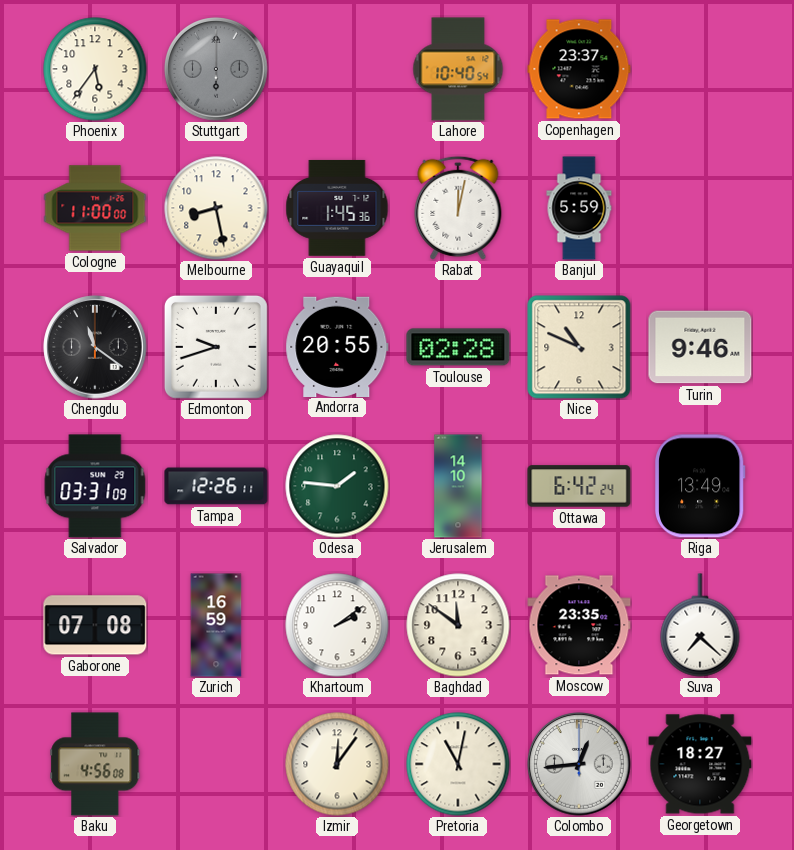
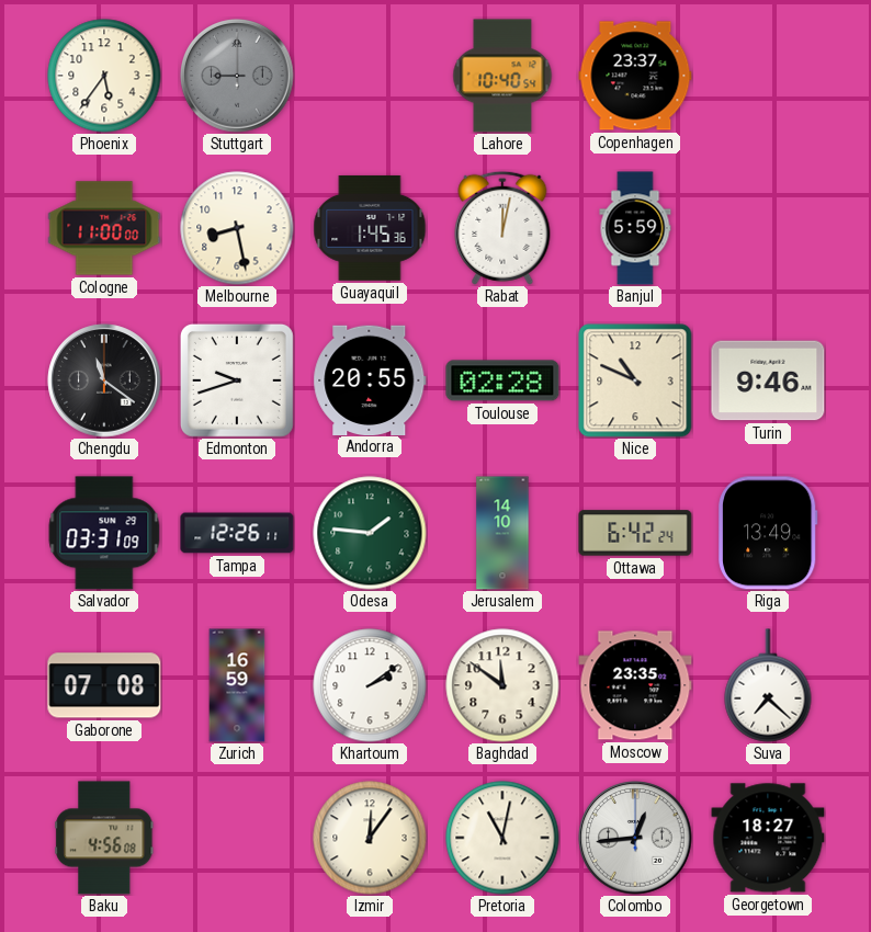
Stuttgart: 6:00 -> 9:00 (237, 76)
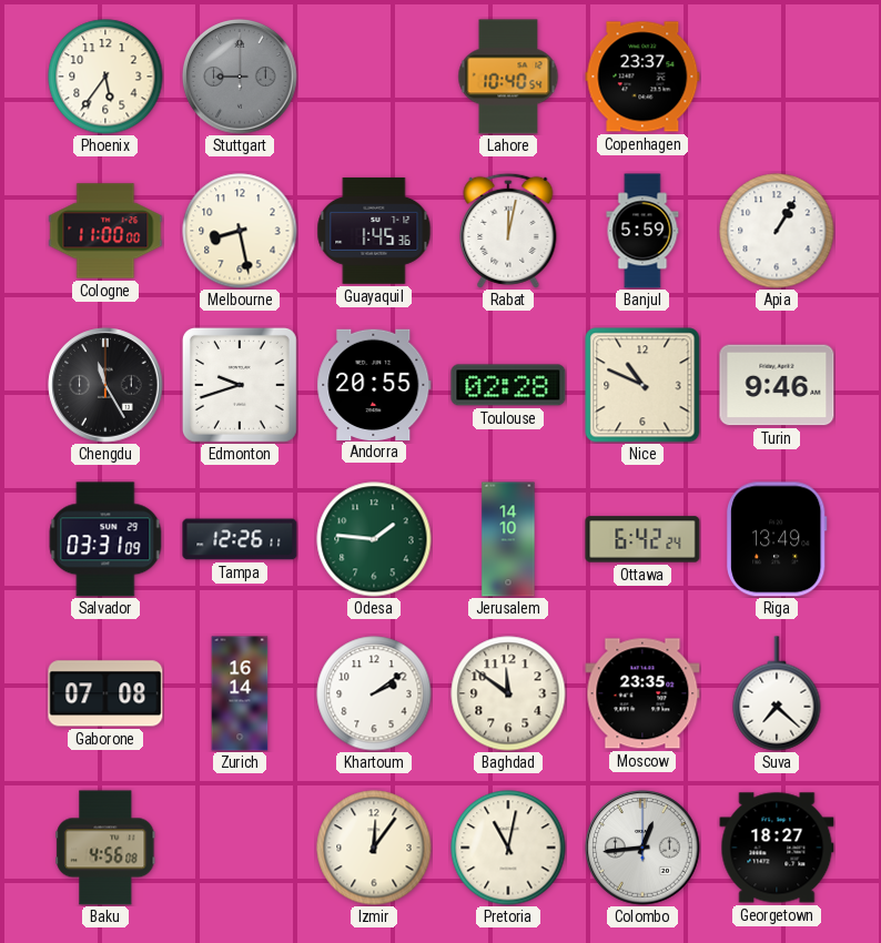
Apia: none -> 1:05 (777, 231)
Chengdu: 11:21 -> 11:25 (105, 385)
Zurich: 16:59 -> 16:14 (240, 693)
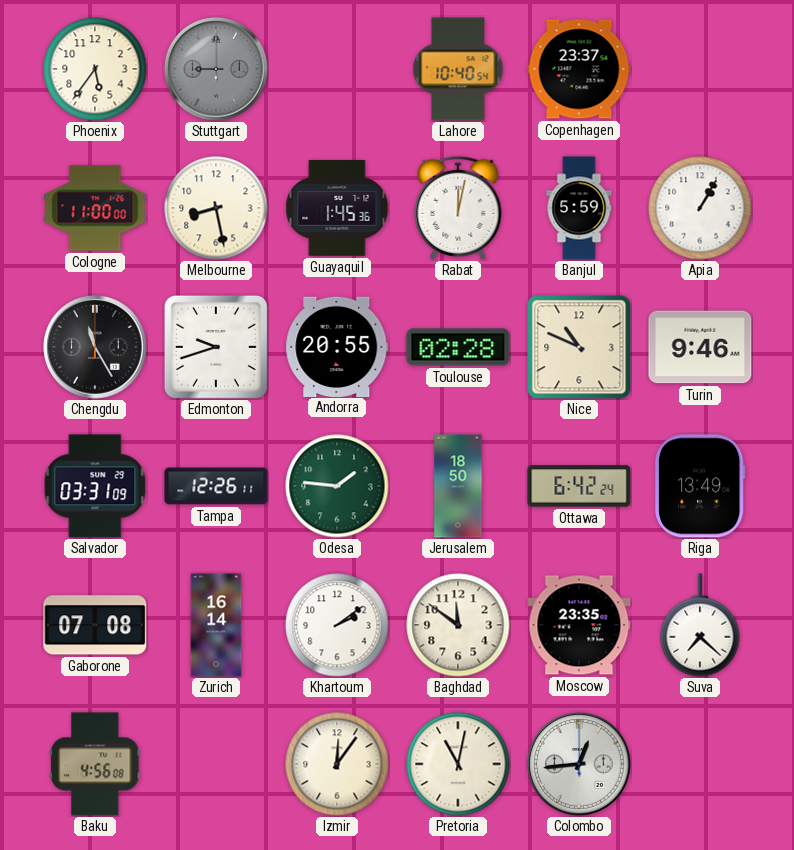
Jerusalem: 14:10 -> 18:50 (458, 486)
Georgetown: 18:27 -> none (777, 848)
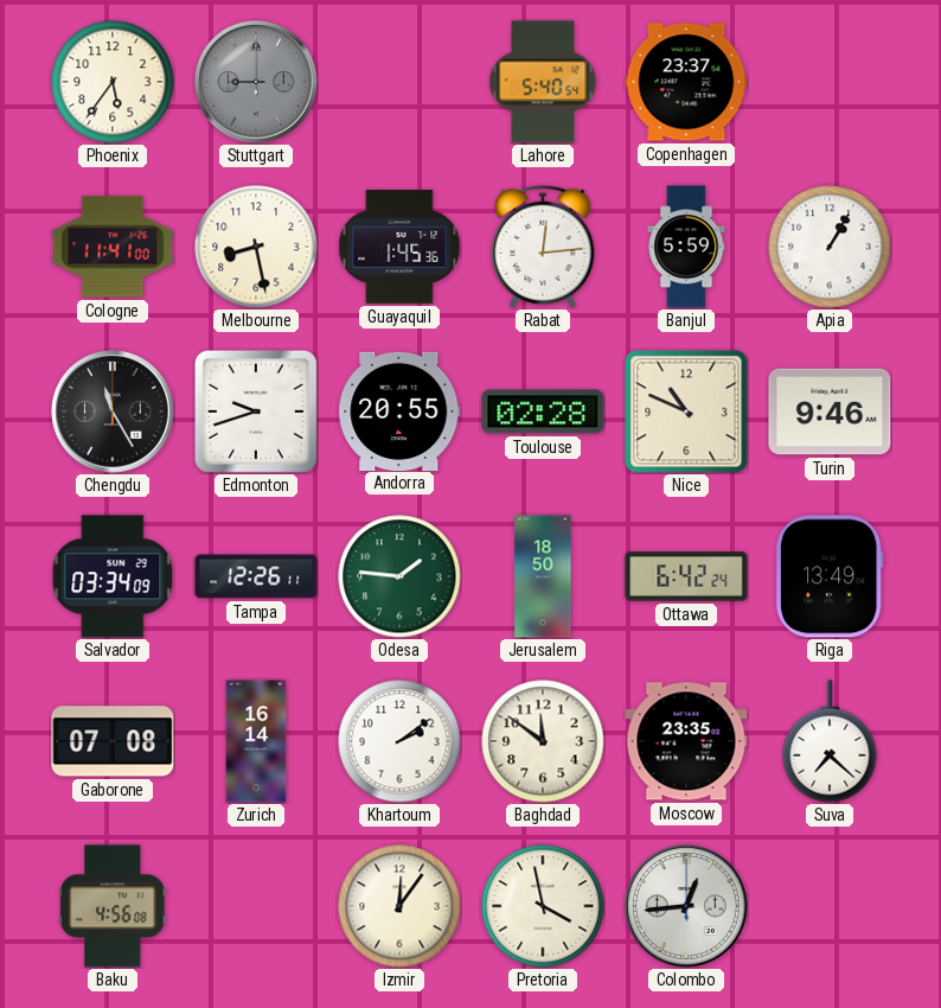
Lahore: 10:40 -> 5:40 (543, 82)
Cologne: 11:00 -> 11:41 (113, 247)
Rabat: 12:02 -> 12:14 (543, 247)
Salvador: 03:31 -> 03:34 (113, 576)
Pretoria: 11:02 -> 3:58 (543, 906)
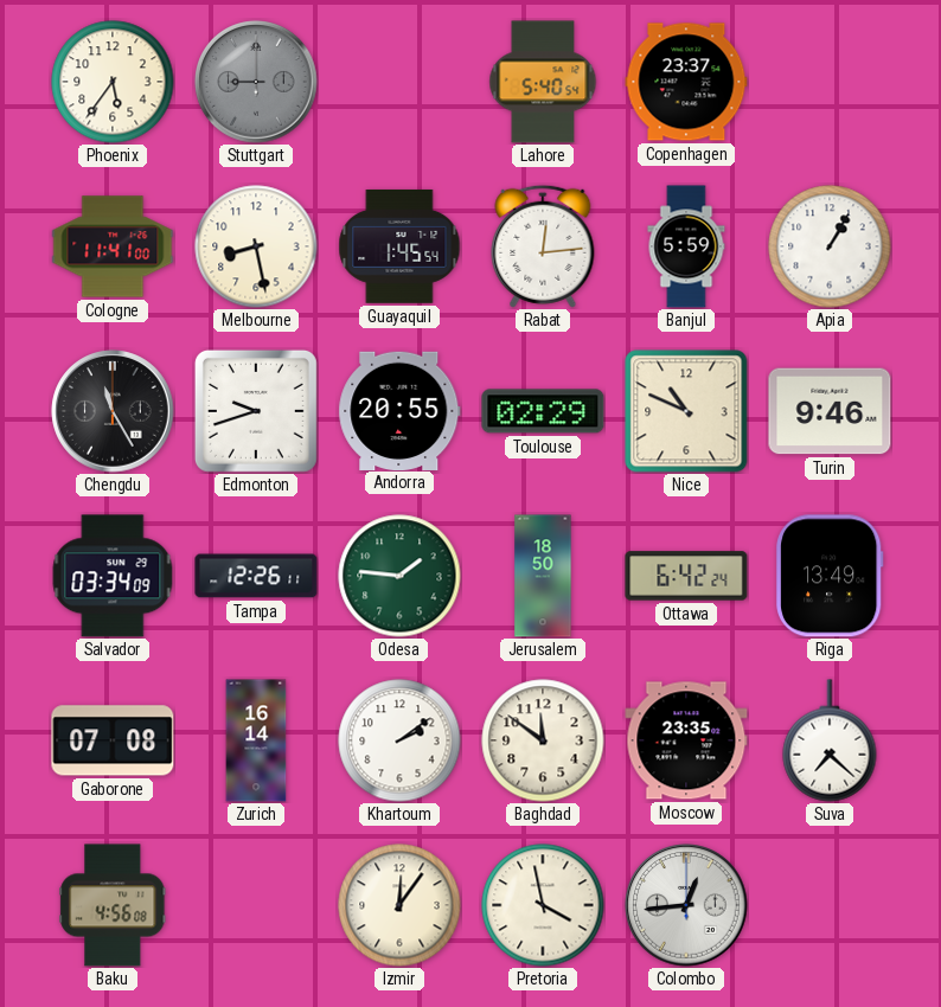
Guayaquil: 1:45:36 -> 1:45:54 (399, 246)
Toulouse: 02:28 -> 02:29 (543, 411)
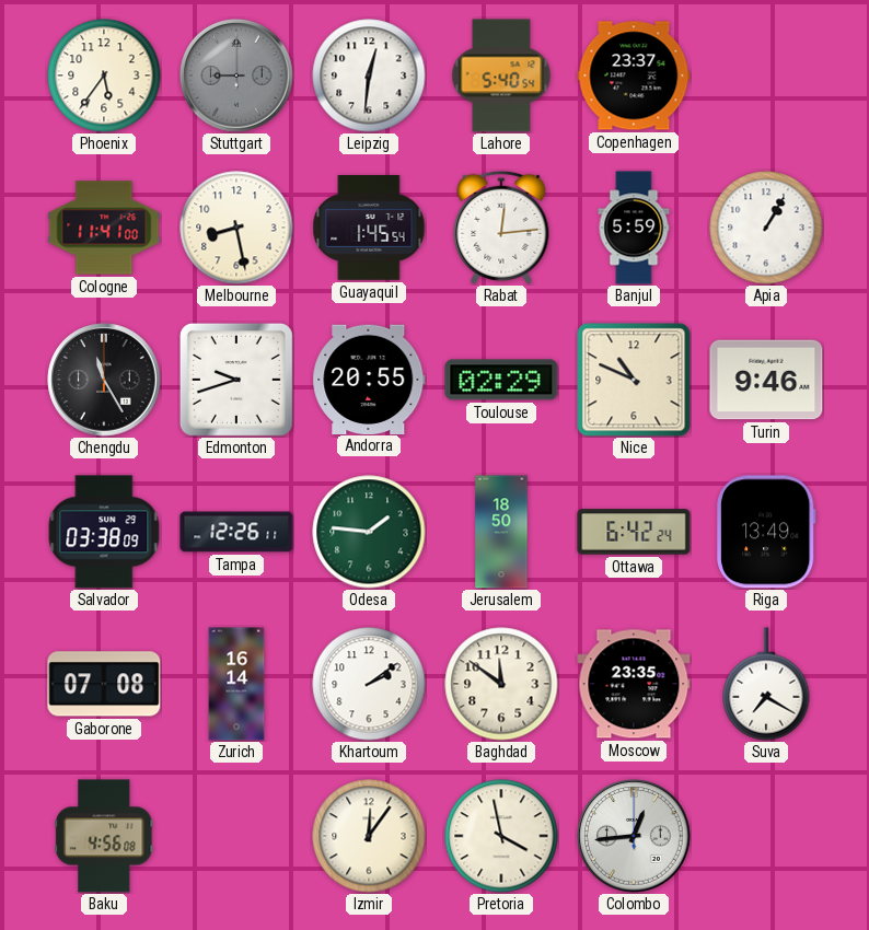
Leipzig: none -> 12:31 (369, 75)
Salvador: 03:34 -> 03:38 (104, 532)
Suva: 7:22 -> 7:20 (766, 684)
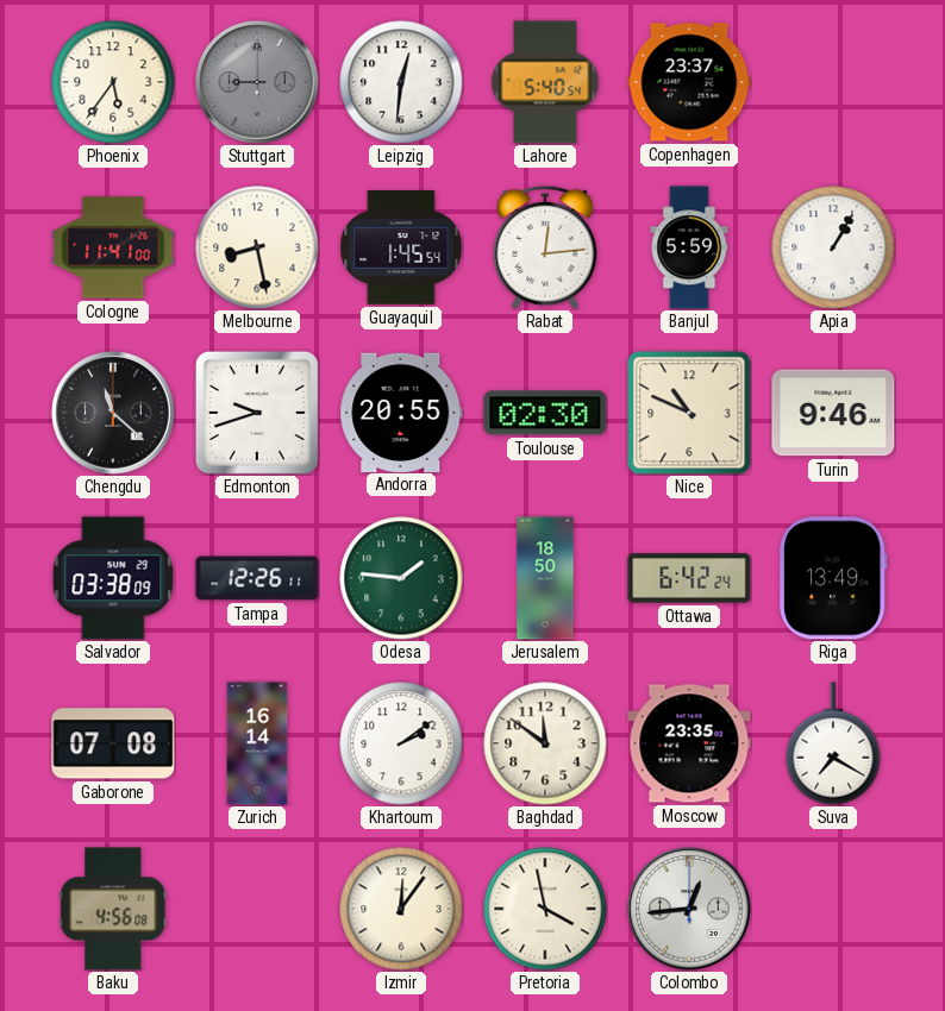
Chengdu: 11:25 -> 11:22 (113, 413)
Toulouse: 02:29 -> 02:30 (545, 413)
